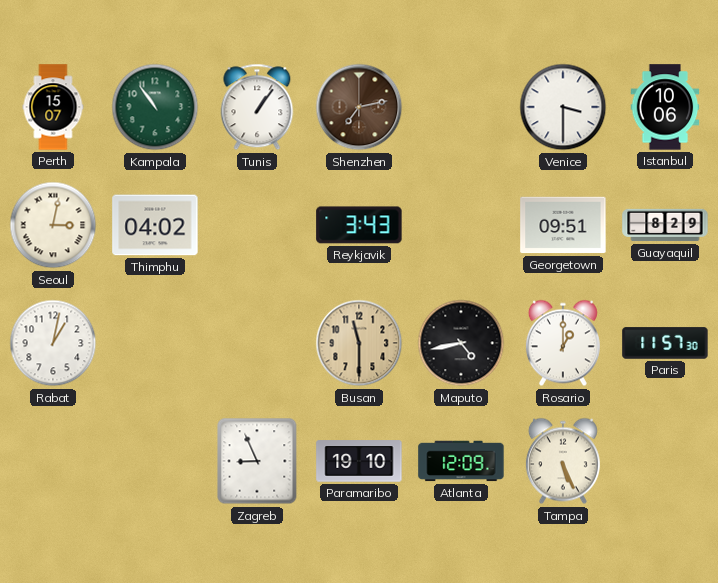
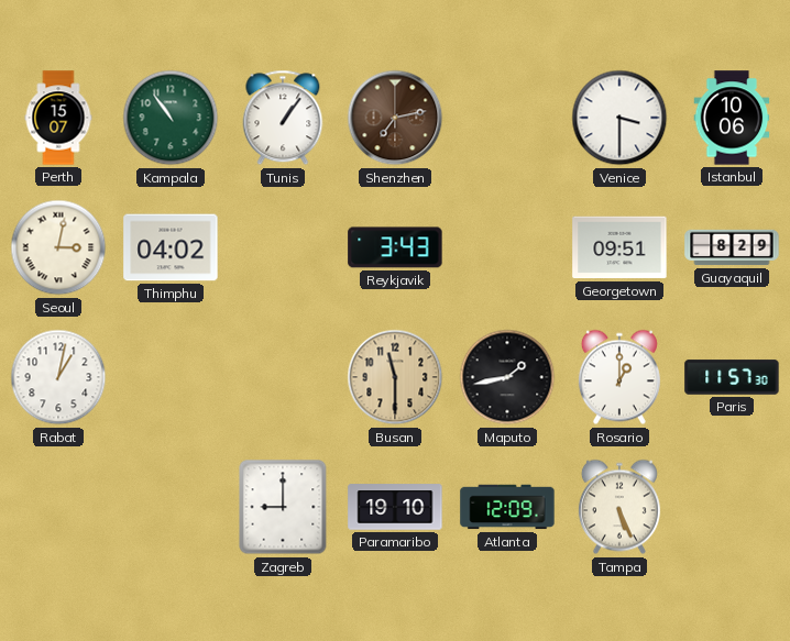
Maputo: 4:43 -> 1:43 (507, 377)
Zagreb: 8:56 -> 9:00 (283, 507)
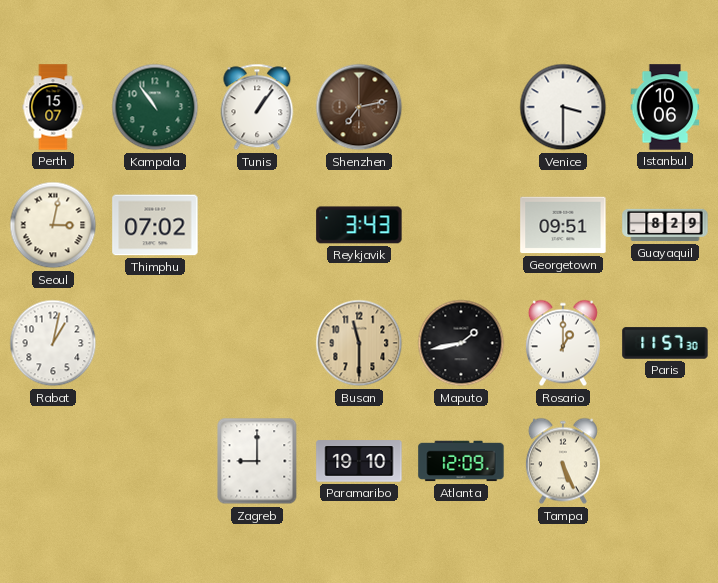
Thimphu: 04:02 -> 07:02 (155, 225)
